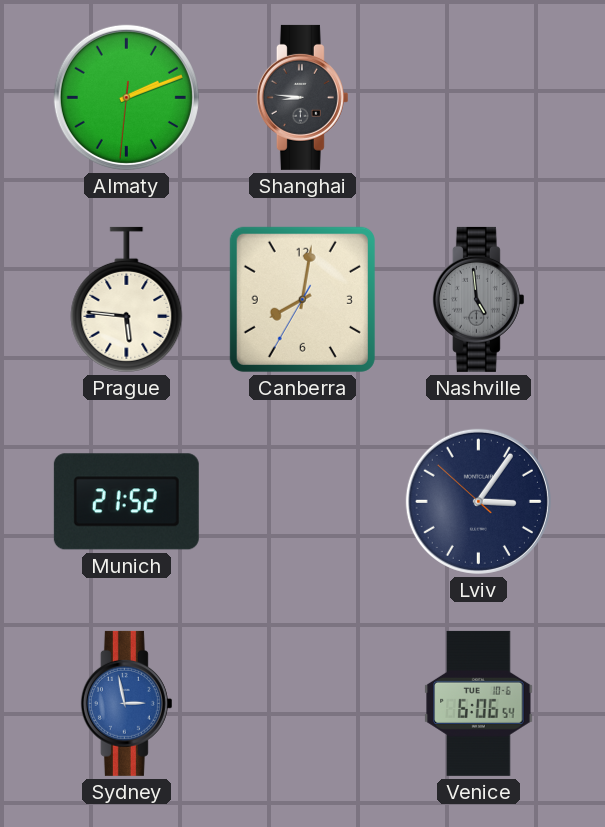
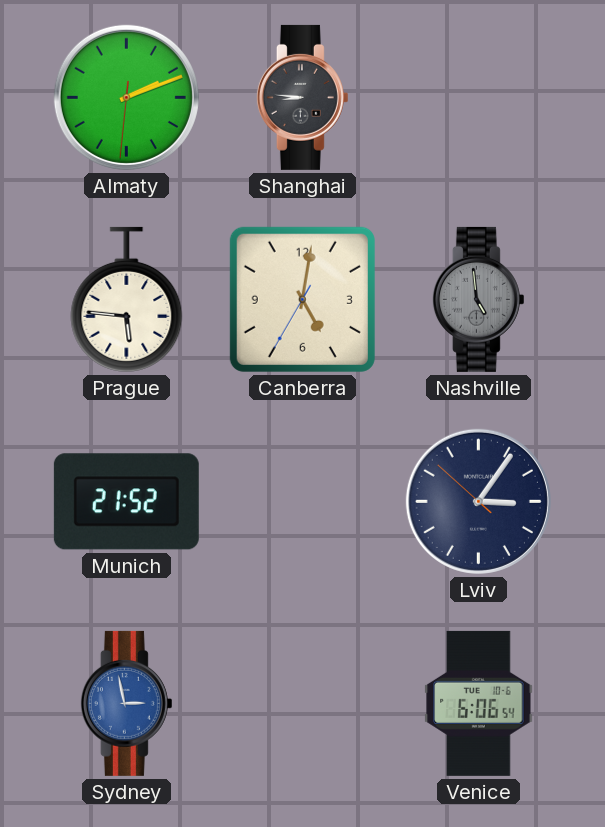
Canberra: 8:01 -> 5:01 (302, 299)
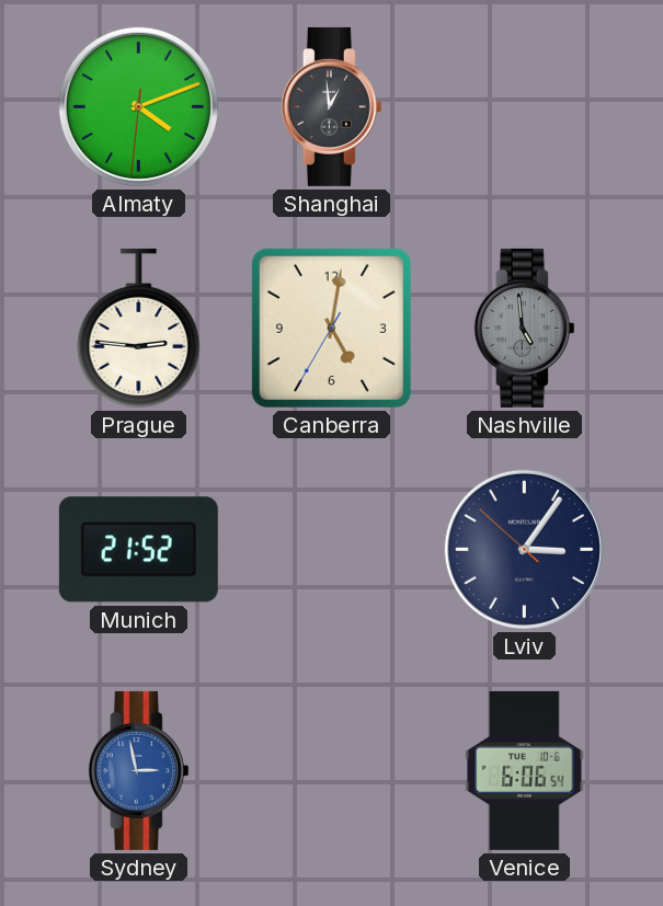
Almaty: 2:11 -> 4:11 (138, 106)
Shanghai: 8:46 -> 12:59 (331, 106)
Prague: 5:46 -> 2:46 (139, 328)
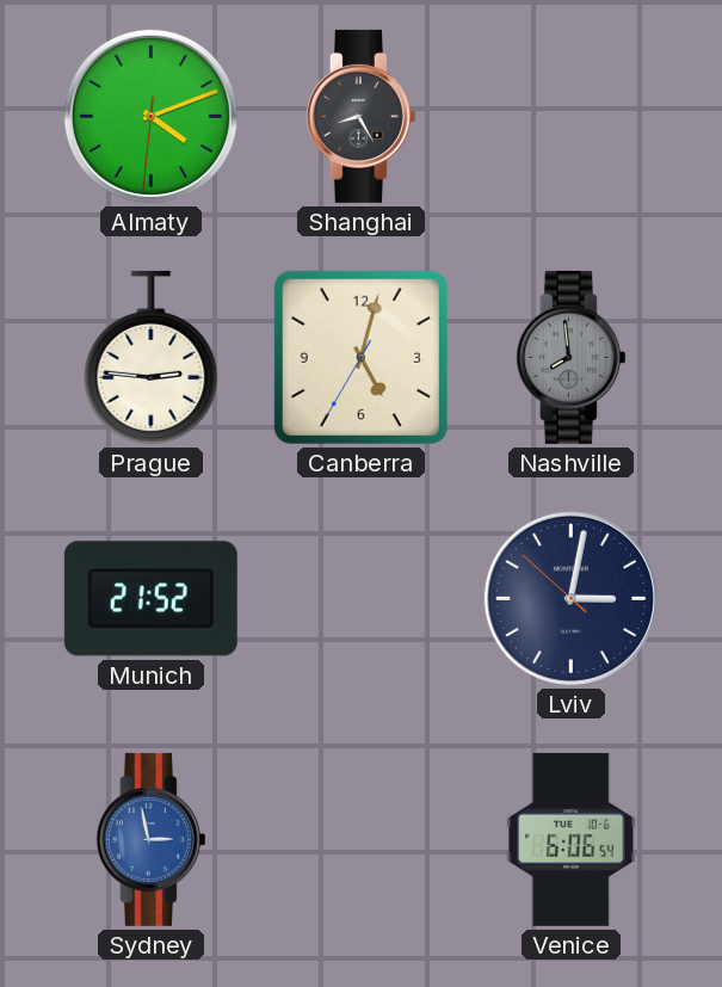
Shanghai: 12:59 -> 8:25 (360, 116)
Canberra: 5:01 -> 5:02 (360, 357)
Nashville: 4:59 -> 7:59 (570, 357)
Lviv: 3:05 -> 3:01 (570, 598)
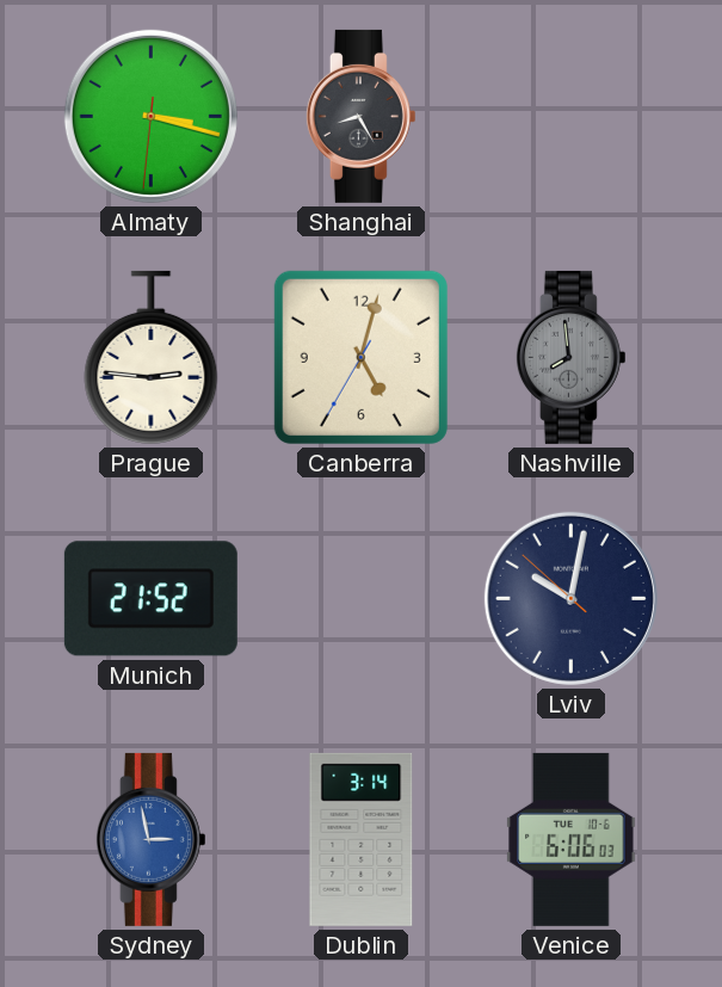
Almaty: 4:11 -> 3:17 (150, 116)
Lviv: 3:01 -> 10:01 (570, 598)
Dublin: none -> 3:14 (362, 839)
Venice: 6:06:54 -> 6:06:03 (572, 839)
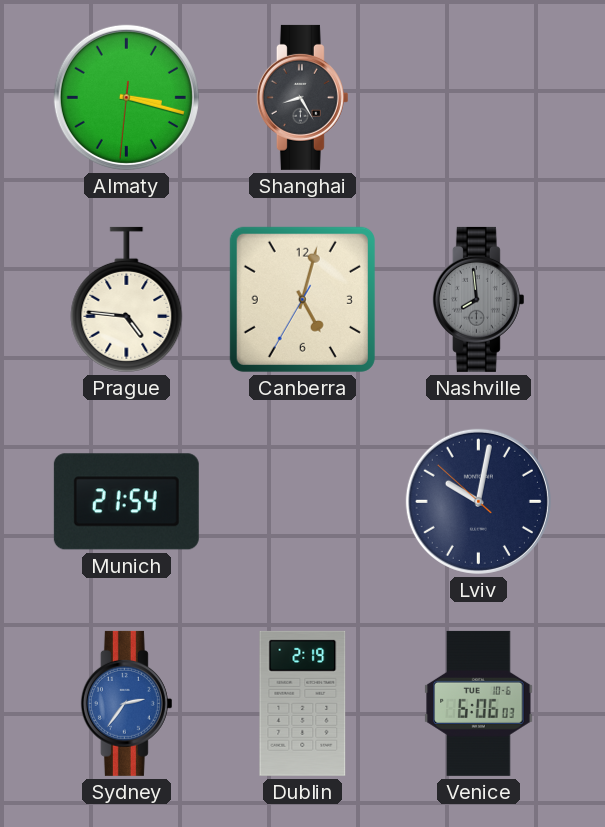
Prague: 2:46 -> 4:46 (127, 299)
Munich: 21:52 -> 21:54 (126, 502)
Sydney: 2:58 -> 2:36 (126, 703)
Dublin: 3:14 -> 2:19 (303, 703)
